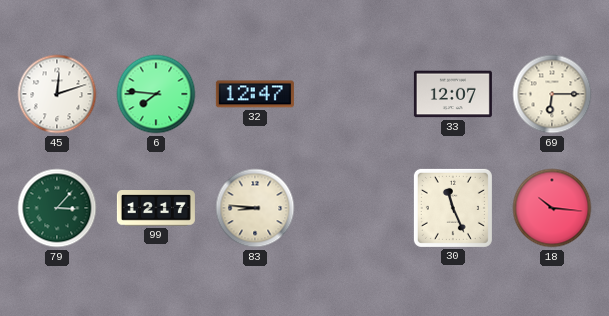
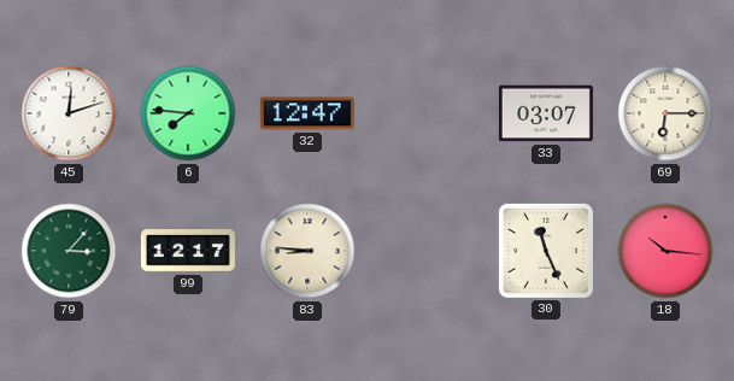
33: 12:07 -> 03:07 (546, 113)
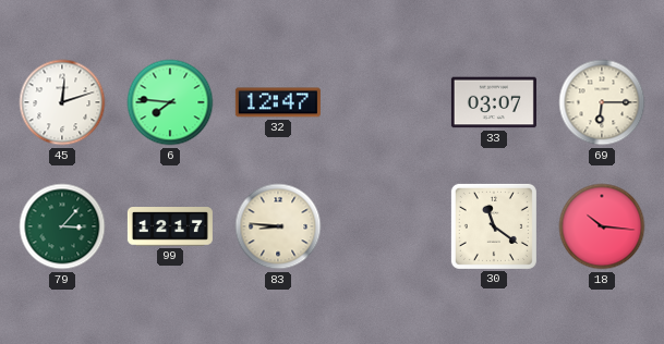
30: 11:26 -> 11:21 (494, 226)
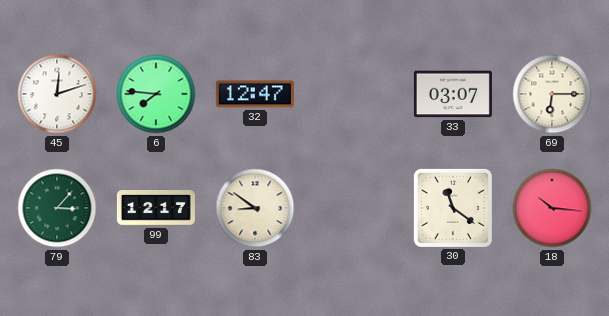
83: 8:46 -> 8:51 (255, 208)
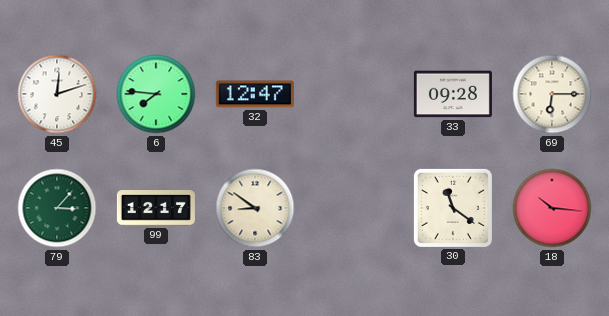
33: 03:07 -> 09:28 (453, 94)
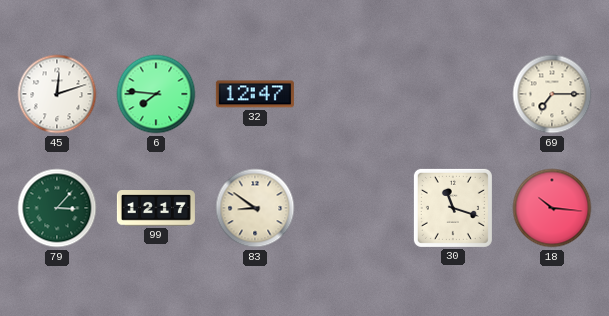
33: 09:28 -> none (453, 94)
69: 6:15 -> 7:15 (552, 94)
30: 11:21 -> 11:18 (453, 208)
